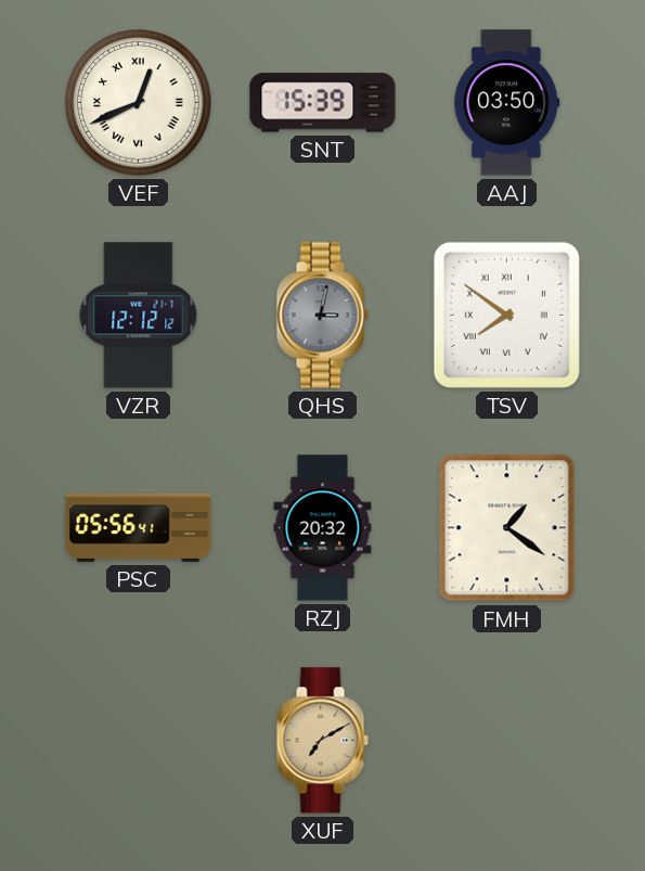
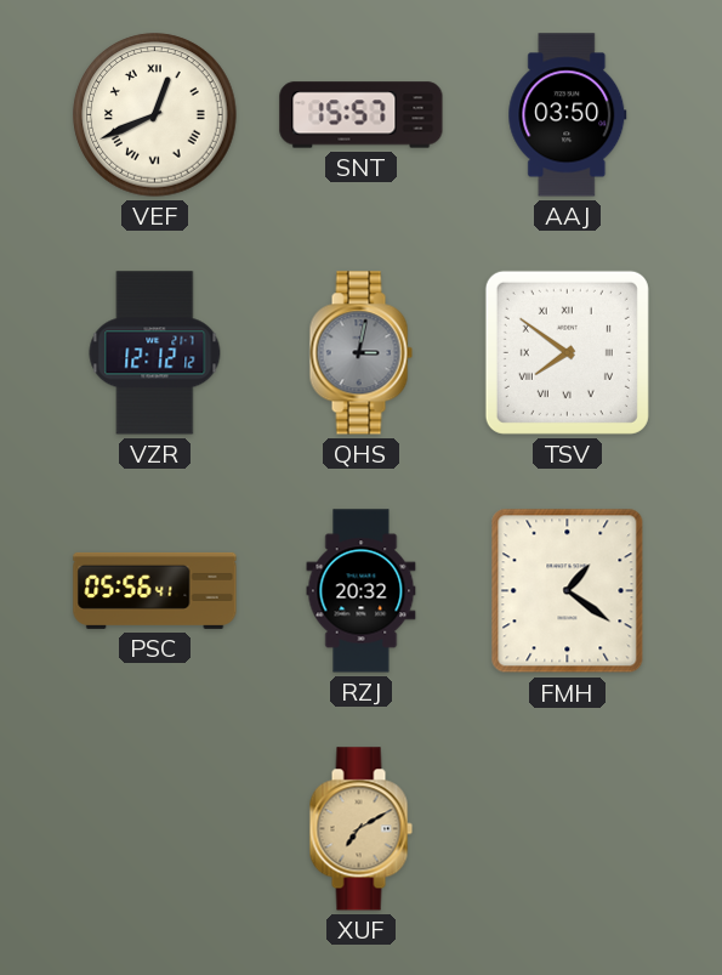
SNT: 15:39 -> 15:57 (362, 115)
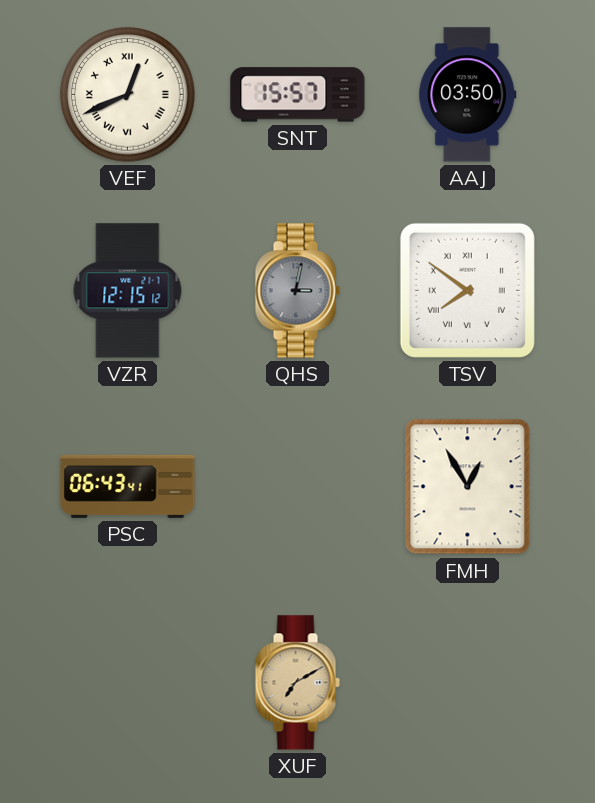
VZR: 12:12 -> 12:15 (128, 291)
PSC: 05:56 -> 06:43 (128, 486)
RZJ: 20:32 -> none (362, 591)
FMH: 1:21 -> 12:55 (468, 487)
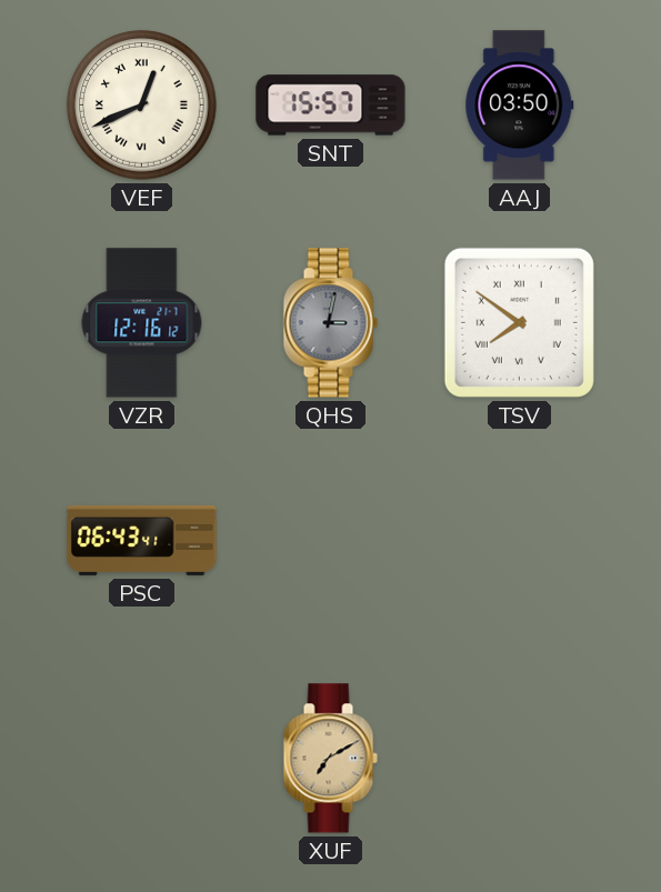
VZR: 12:15 -> 12:16 (142, 323)
FMH: 12:55 -> none (468, 487)
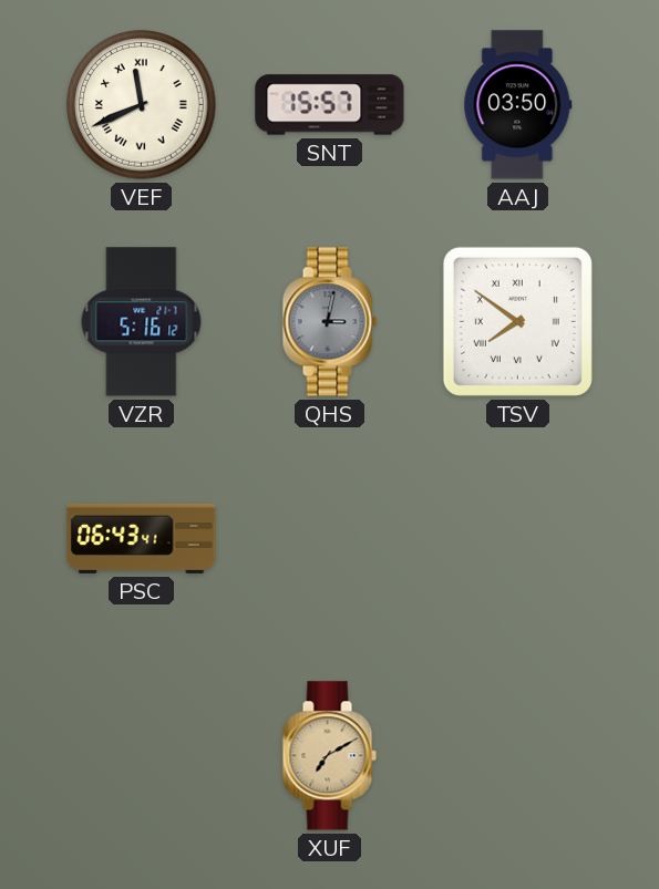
VEF: 12:41 -> 11:41 (142, 105)
VZR: 12:16 -> 5:16 (142, 322)
